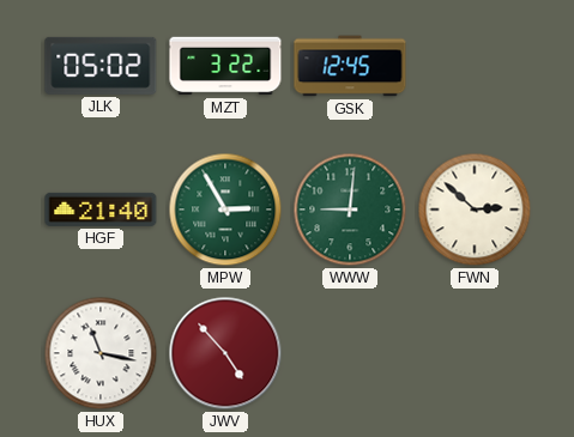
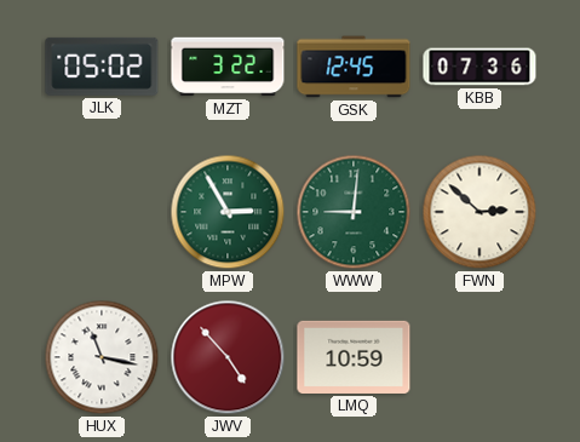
KBB: none -> 07:36 (479, 67)
HGF: 21:40 -> none (101, 210)
LMQ: none -> 10:59 (354, 357)
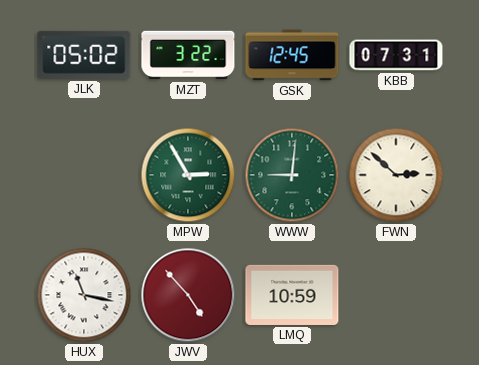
KBB: 07:36 -> 07:31 (396, 55)
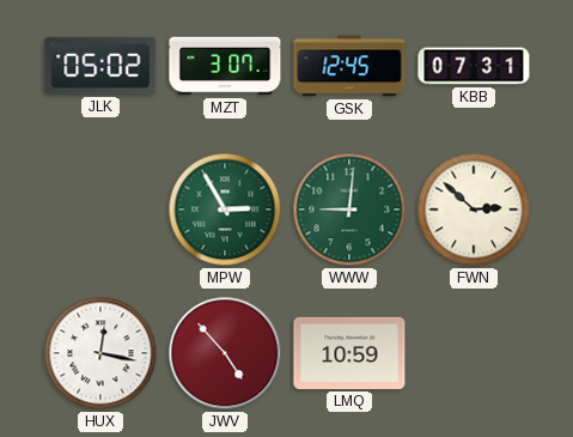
MZT: 3:22 -> 3:07 (225, 66)
HUX: 11:17 -> 12:17 (100, 353)
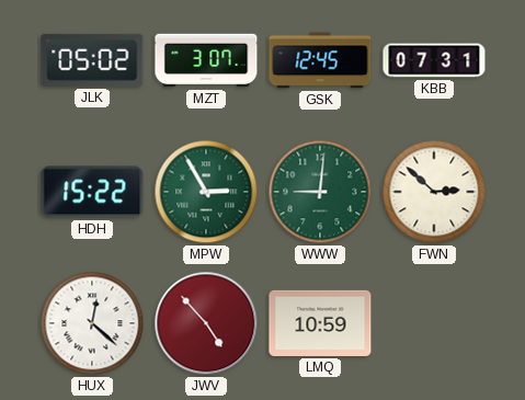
HDH: none -> 15:22 (92, 192)
HUX: 12:17 -> 12:22 (92, 323)
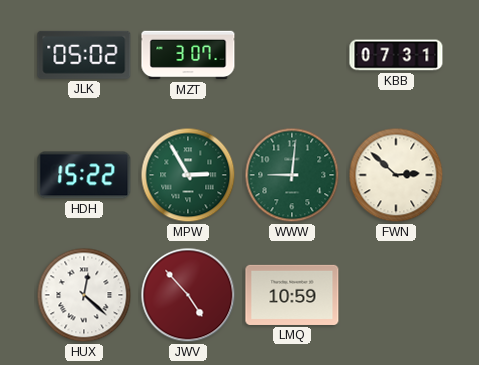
GSK: 12:45 -> none (320, 60)
